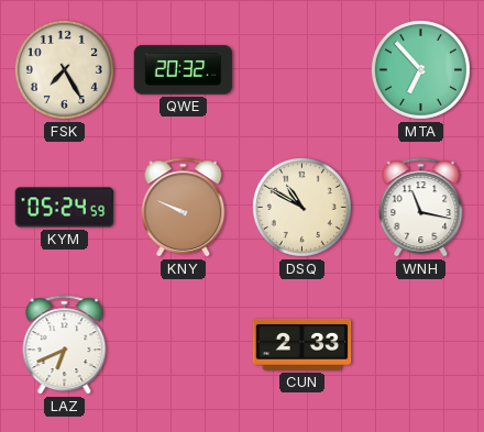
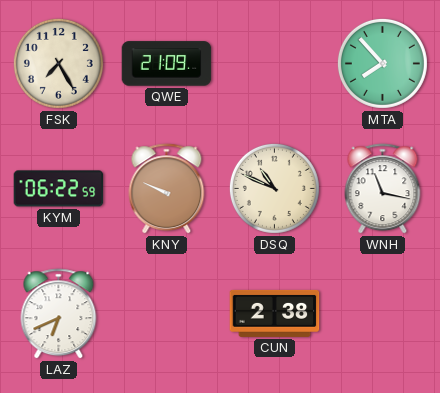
QWE: 20:32 -> 21:09 (167, 64)
MTA: 6:53 -> 7:53 (382, 63)
KYM: 05:24 -> 06:22 (59, 189)
DSQ: 10:50 -> 10:49 (274, 188)
CUN: 2:33 -> 2:38 (275, 313)
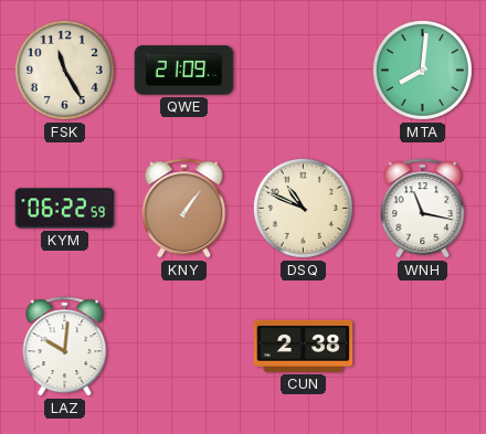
FSK: 7:25 -> 11:25 (64, 70)
MTA: 7:53 -> 8:01 (422, 70)
KNY: 9:49 -> 1:06 (184, 209)
LAZ: 6:41 -> 10:01 (65, 347)
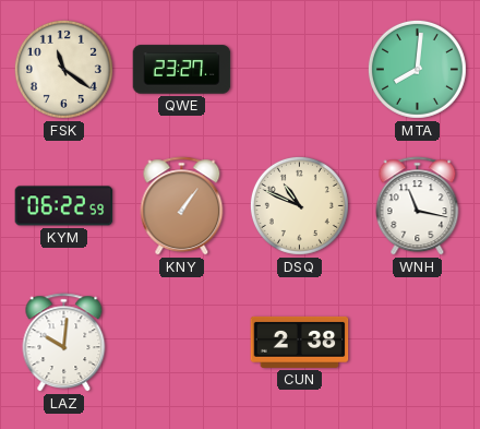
FSK: 11:25 -> 11:21 (63, 69)
QWE: 21:09 -> 23:27 (182, 70)
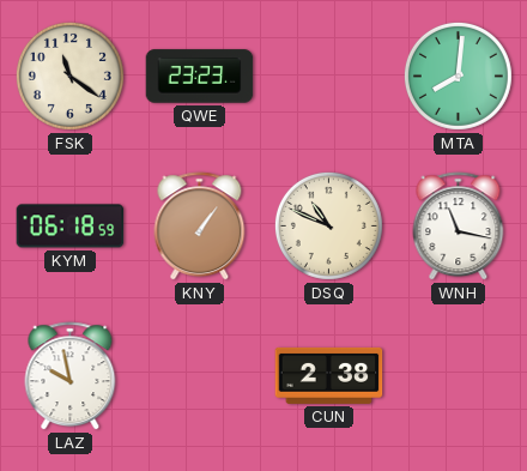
QWE: 23:27 -> 23:23 (200, 77)
KYM: 06:22 -> 06:18 (71, 227)
LAZ: 10:01 -> 9:58 (71, 376)
